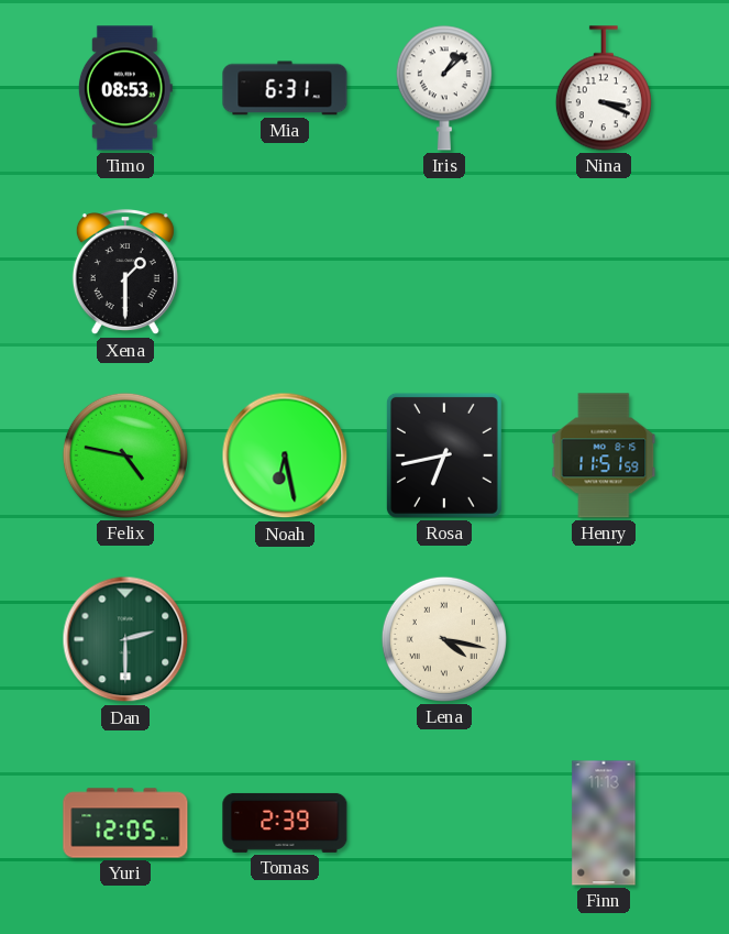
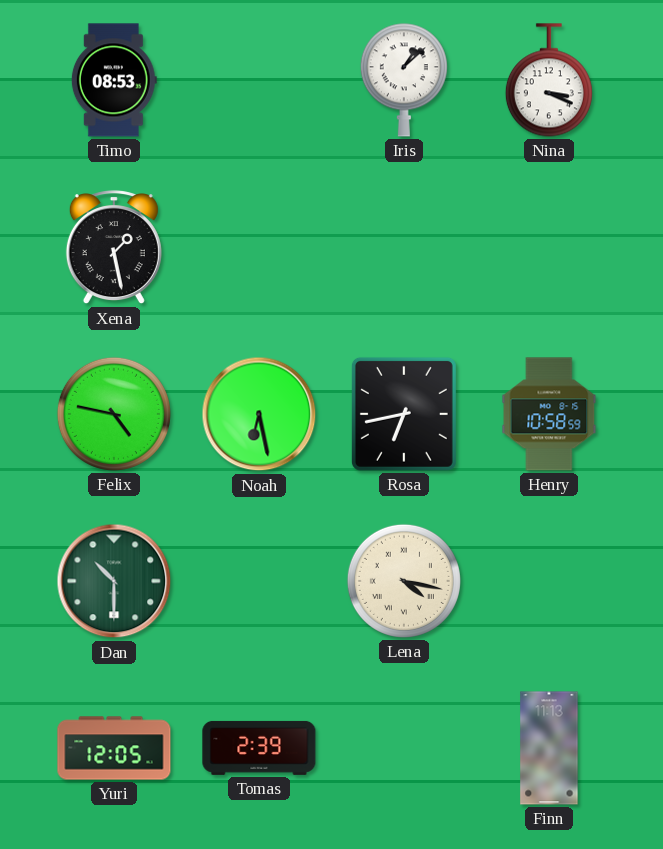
Mia: 6:31 -> none (285, 88)
Xena: 1:30 -> 1:28 (114, 248)
Henry: 11:51 -> 10:58 (549, 414)
Dan: 2:30 -> 10:30 (114, 581)
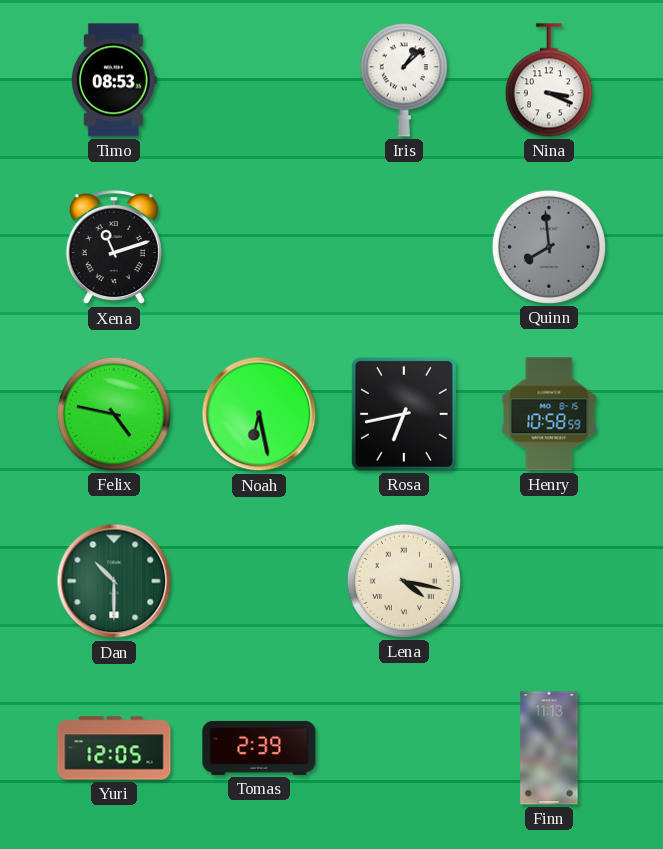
Xena: 1:28 -> 11:12 (114, 248)
Quinn: none -> 7:59 (549, 247)
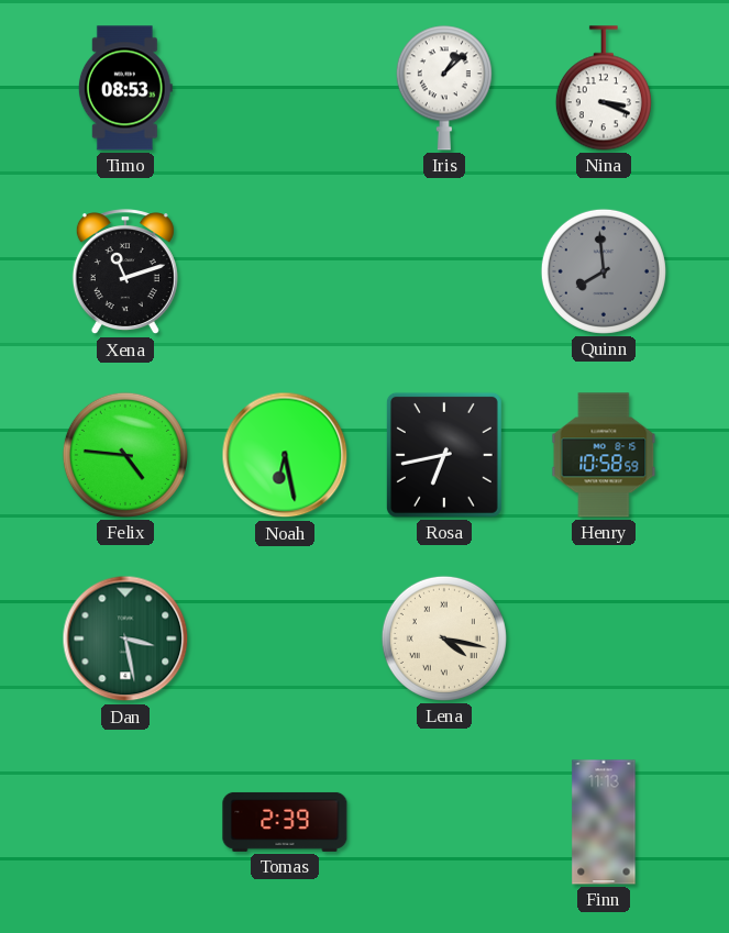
Felix: 4:47 -> 4:46 (125, 455)
Dan: 10:30 -> 3:28 (125, 638)
Yuri: 12:05 -> none (114, 748)
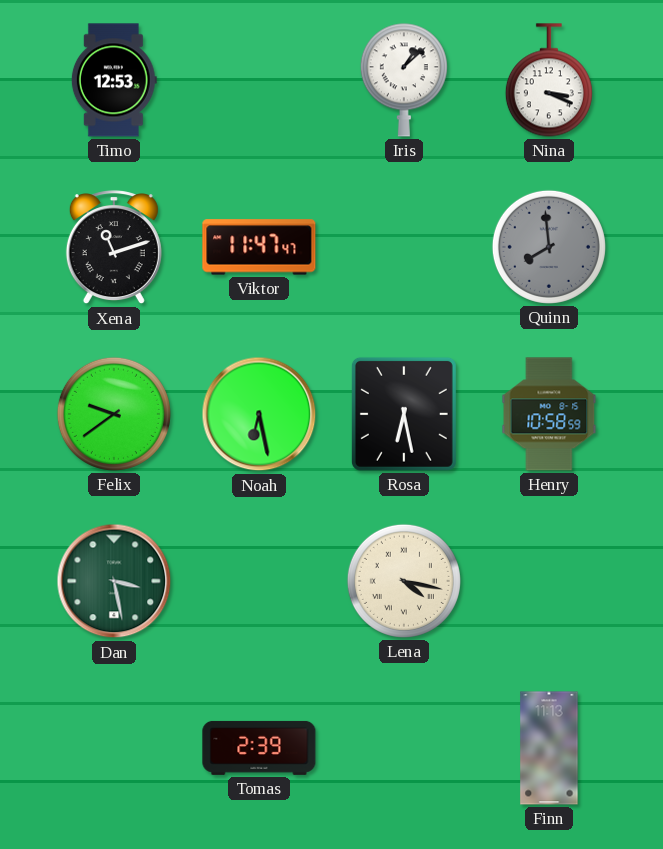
Timo: 08:53 -> 12:53 (114, 80)
Viktor: none -> 11:47 (259, 247)
Felix: 4:46 -> 9:39 (114, 414)
Rosa: 6:43 -> 6:28 (404, 414)
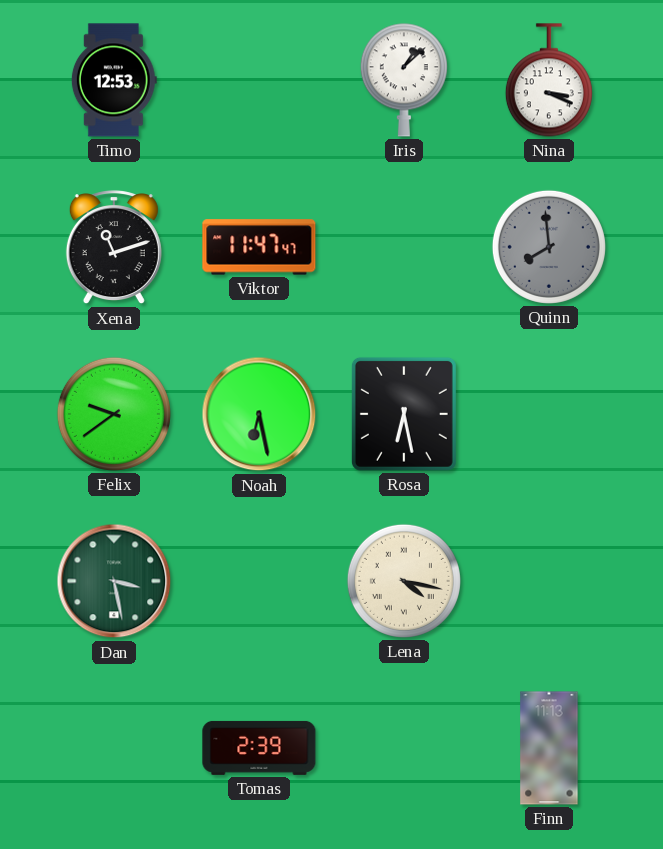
Henry: 10:58 -> none (549, 414)
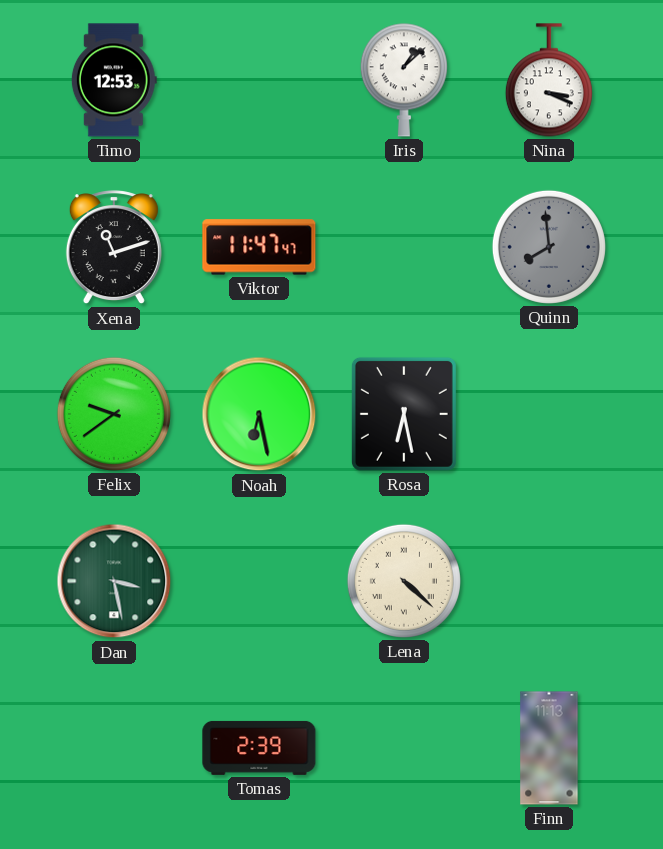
Lena: 4:17 -> 4:22 (404, 581)
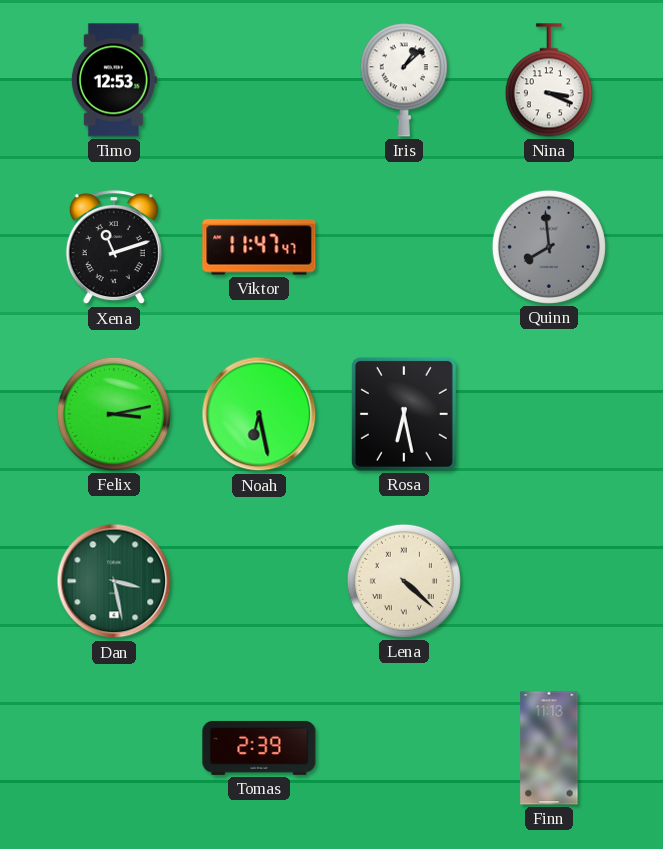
Felix: 9:39 -> 3:13 (114, 414)
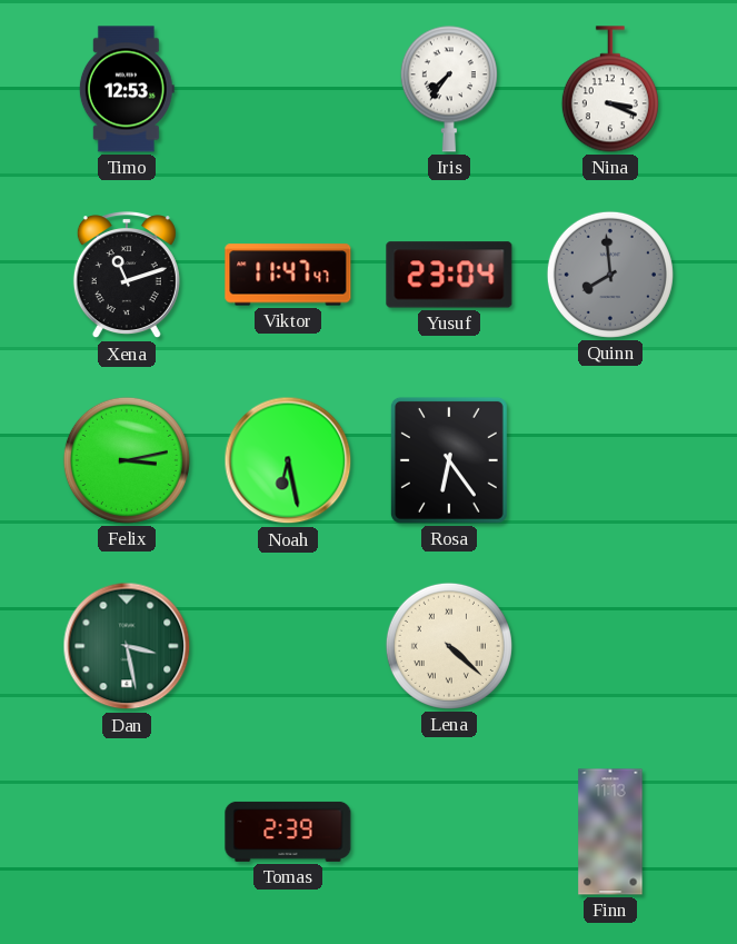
Iris: 1:08 -> 7:36 (449, 89)
Yusuf: none -> 23:04 (449, 275)
Rosa: 6:28 -> 6:24 (449, 460)
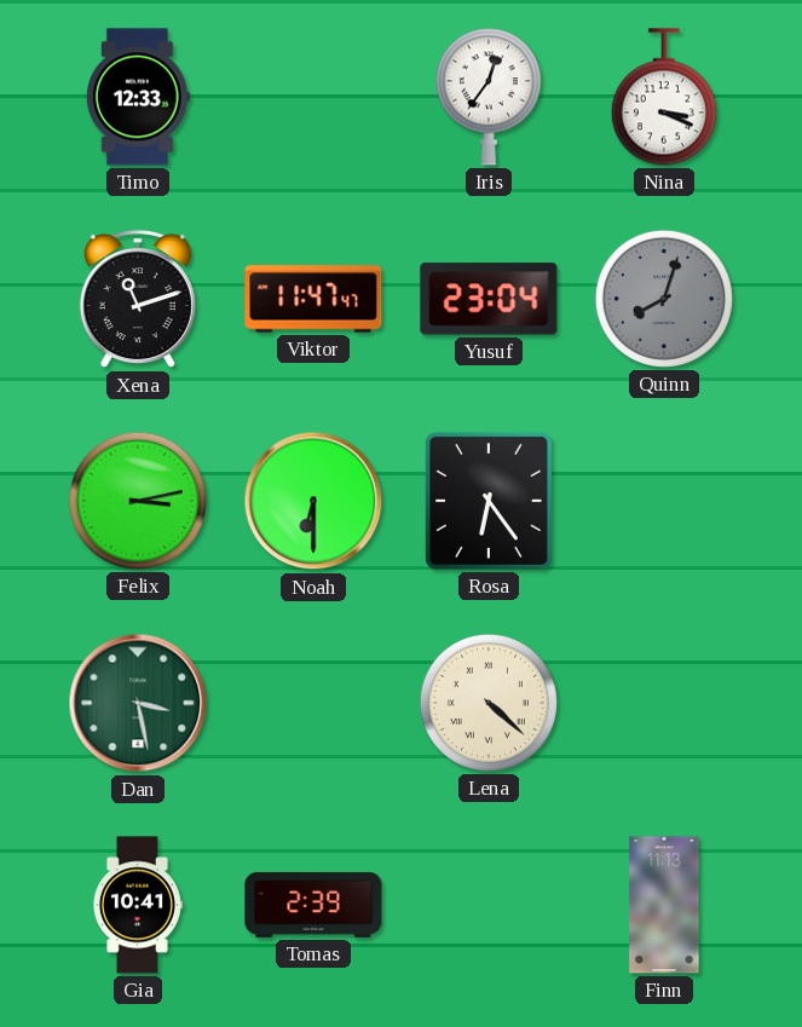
Timo: 12:53 -> 12:33 (138, 97)
Iris: 7:36 -> 12:36 (489, 97)
Quinn: 7:59 -> 8:03 (664, 299)
Noah: 6:28 -> 6:30 (313, 501)
Gia: none -> 10:41 (137, 905)
